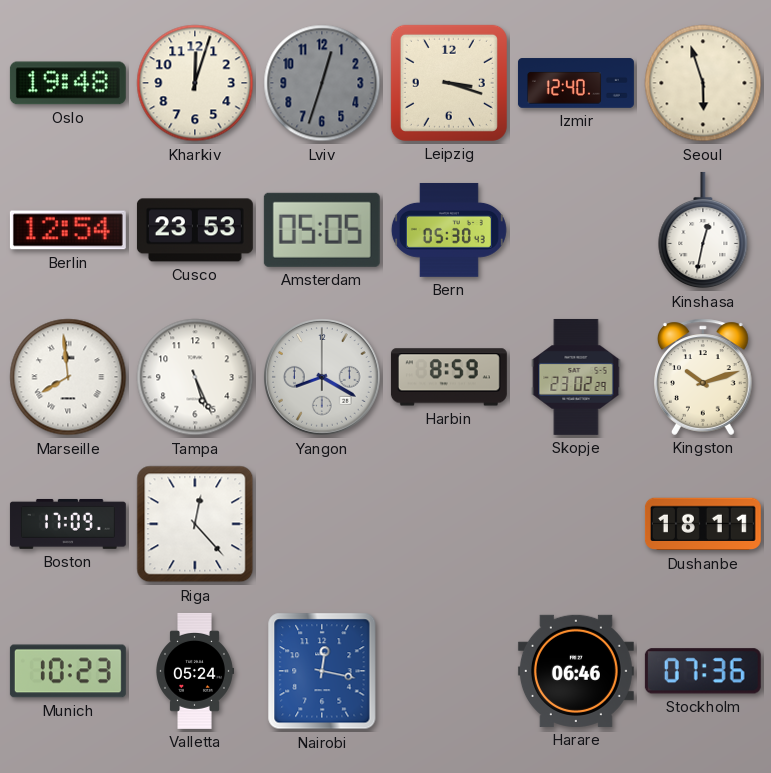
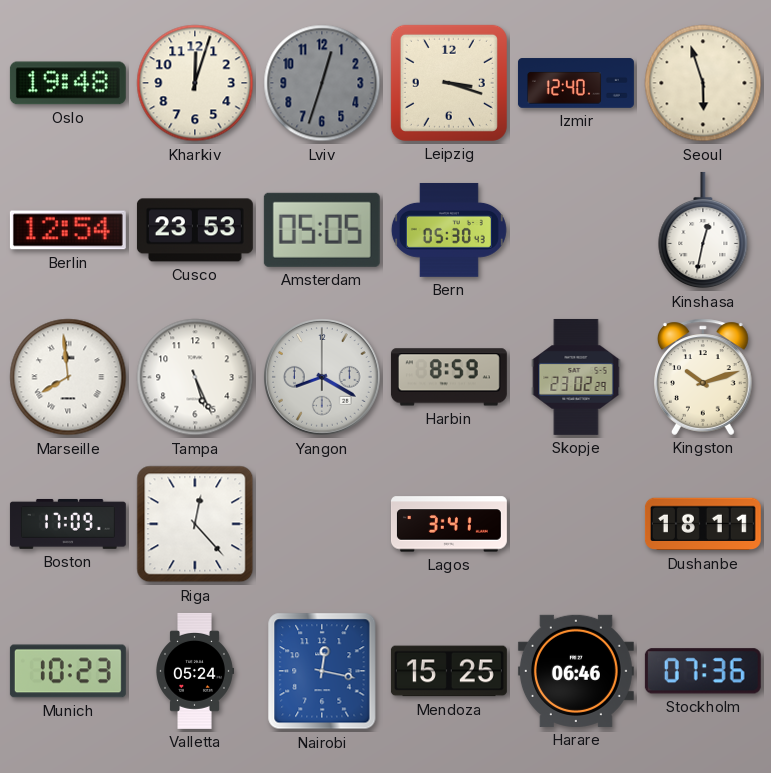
Lagos: none -> 3:41 (449, 524)
Mendoza: none -> 15:25 (449, 671)
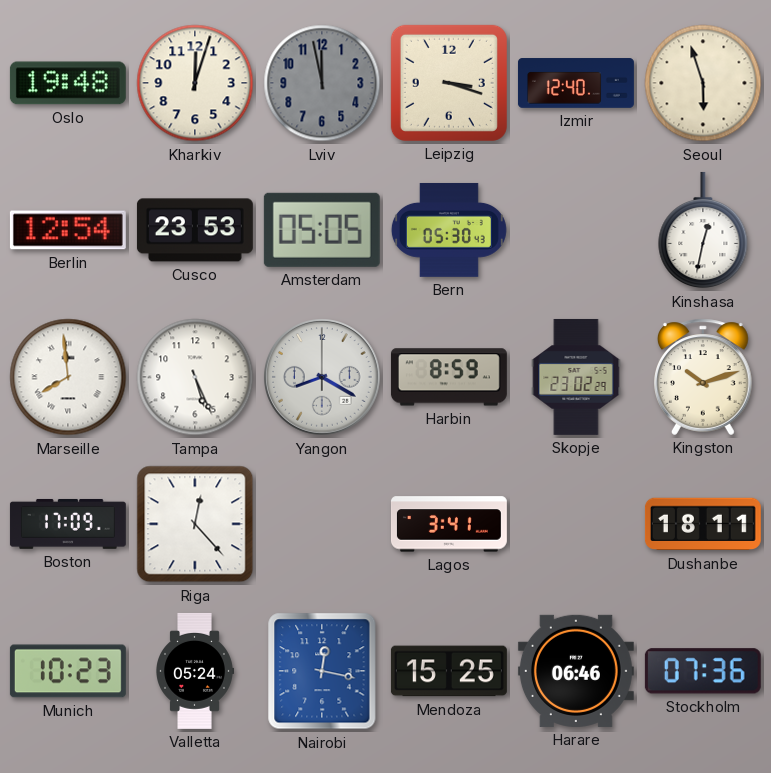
Lviv: 12:33 -> 11:58 (322, 83)
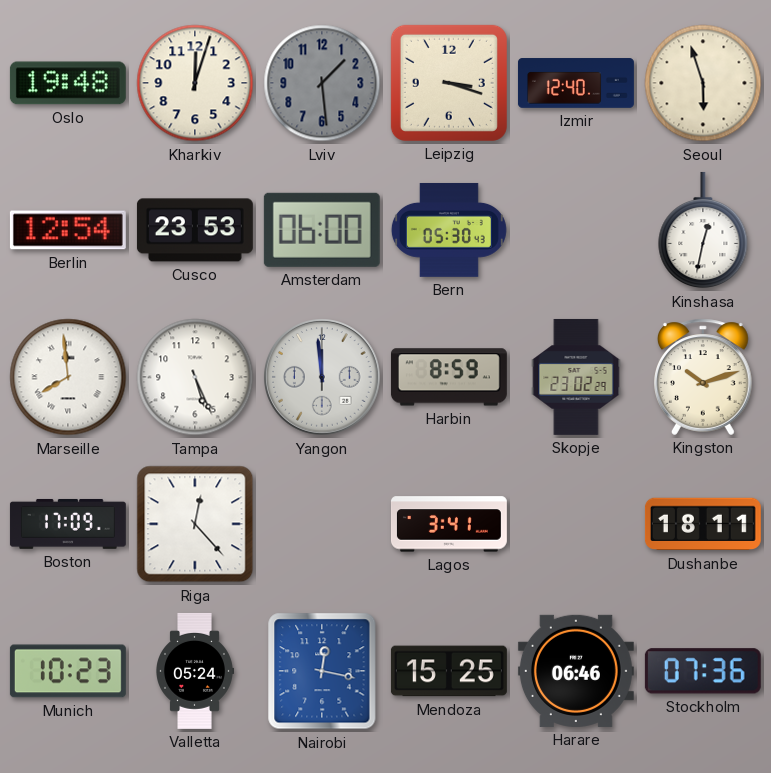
Lviv: 11:58 -> 1:29 (322, 83)
Amsterdam: 05:05 -> 06:00 (322, 230)
Yangon: 8:20 -> 11:59 (323, 378)
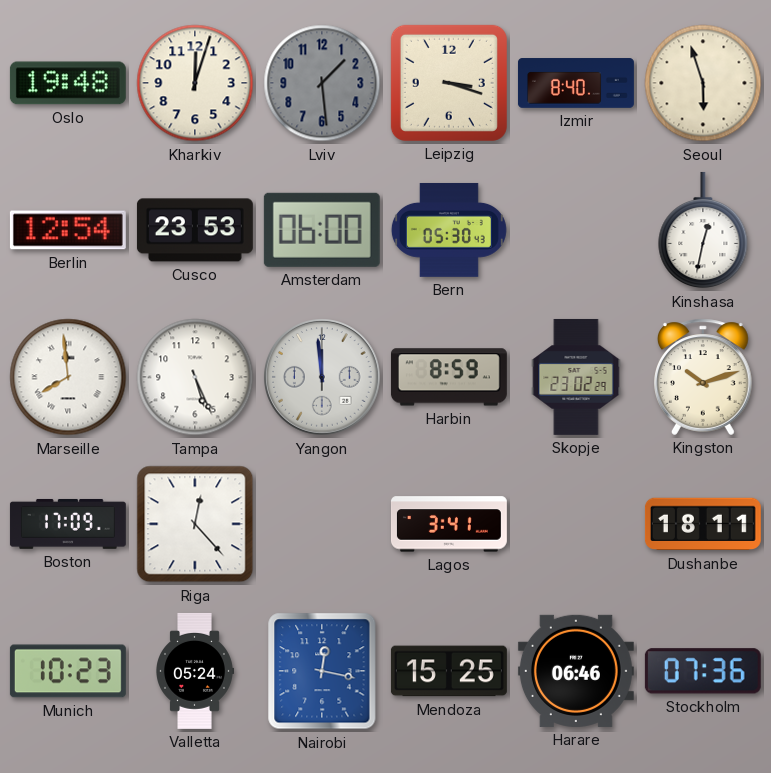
Izmir: 12:40 -> 8:40 (576, 83)
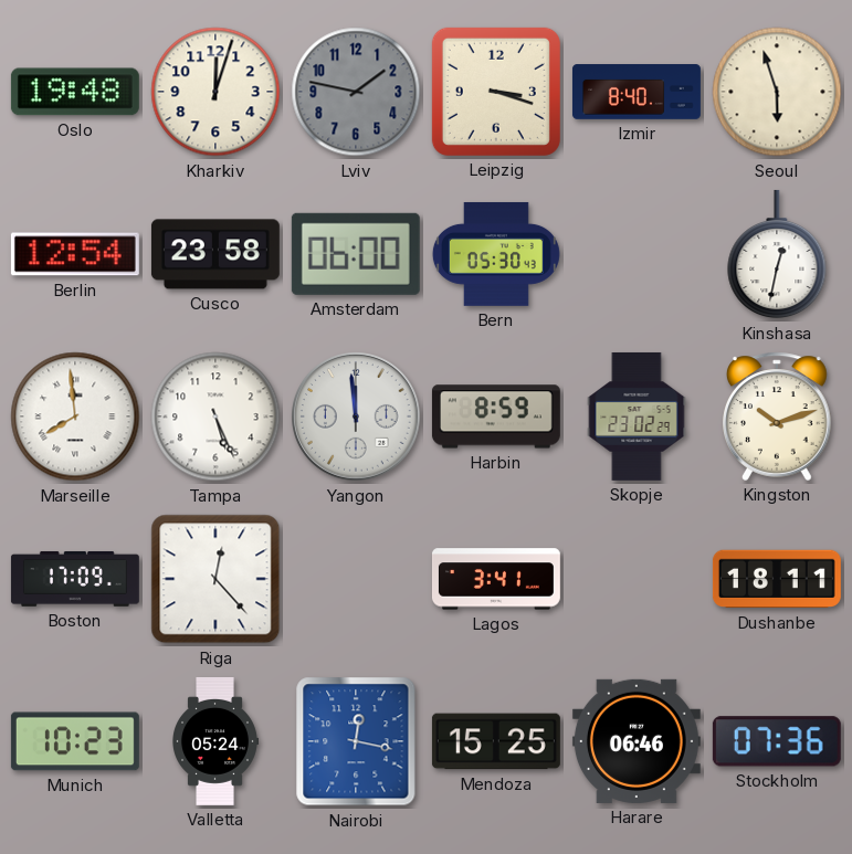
Lviv: 1:29 -> 1:47 (356, 92)
Cusco: 23:53 -> 23:58 (215, 254)
